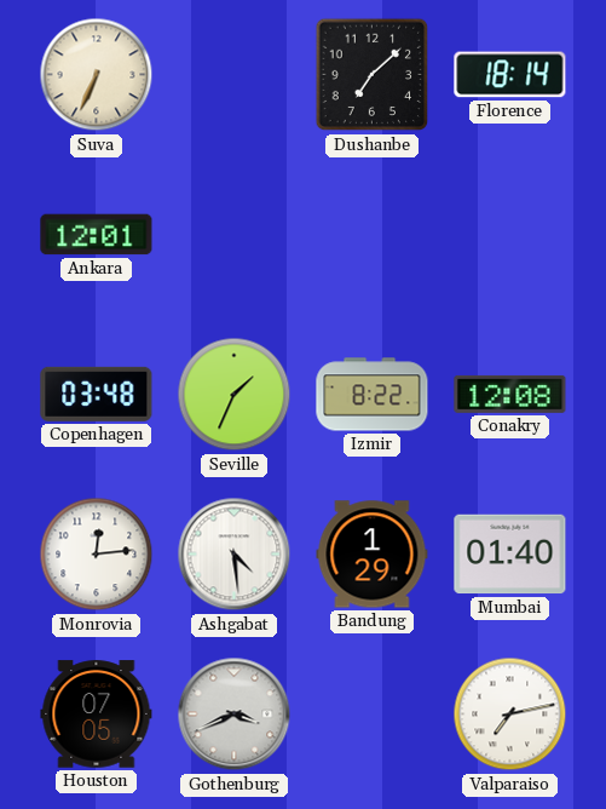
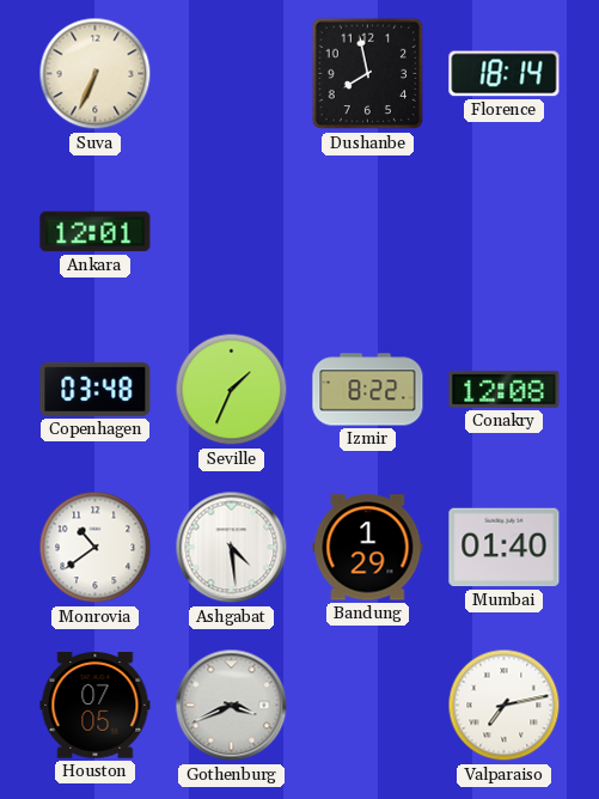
Dushanbe: 7:08 -> 7:58 (368, 74)
Monrovia: 12:14 -> 10:39 (96, 548)
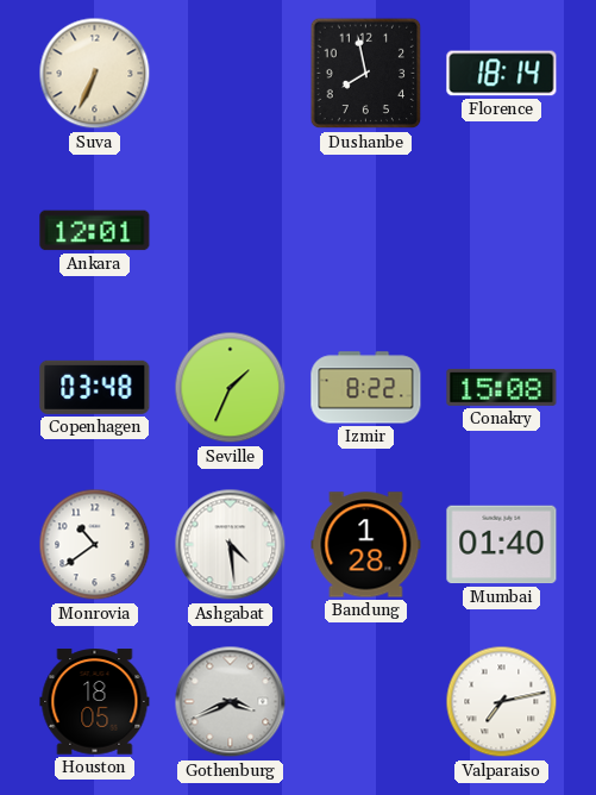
Conakry: 12:08 -> 15:08 (502, 387)
Bandung: 1:29 -> 1:28 (366, 545)
Houston: 07:05 -> 18:05 (95, 702)
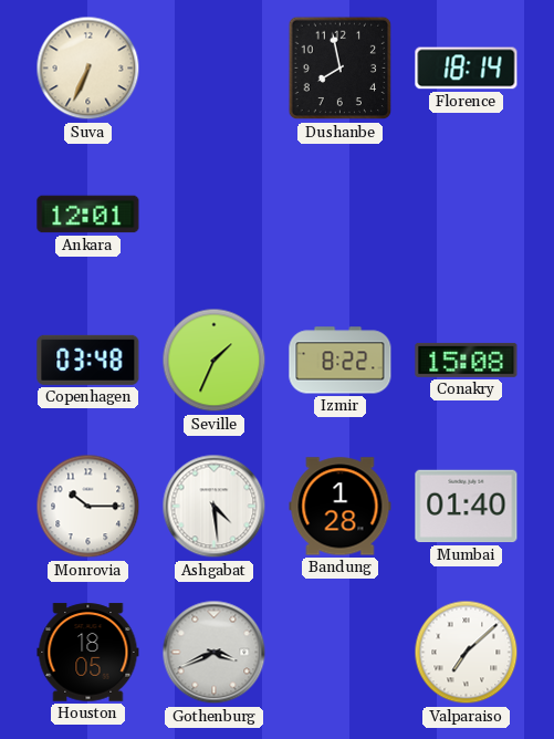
Monrovia: 10:39 -> 10:15 (88, 507)
Valparaiso: 7:13 -> 7:08 (467, 653)
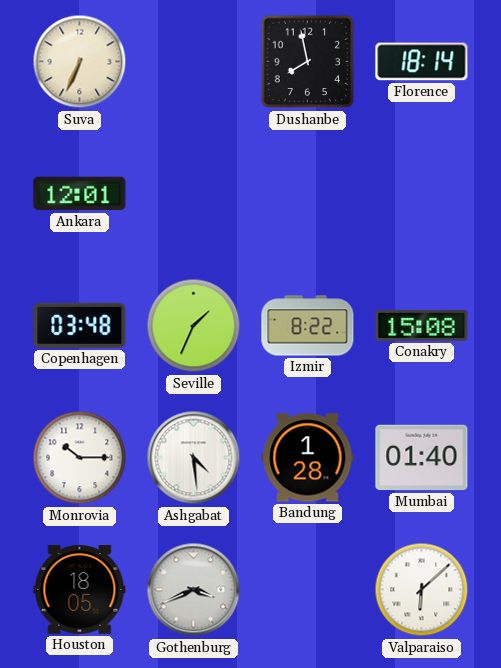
Valparaiso: 7:08 -> 6:08 (422, 590)
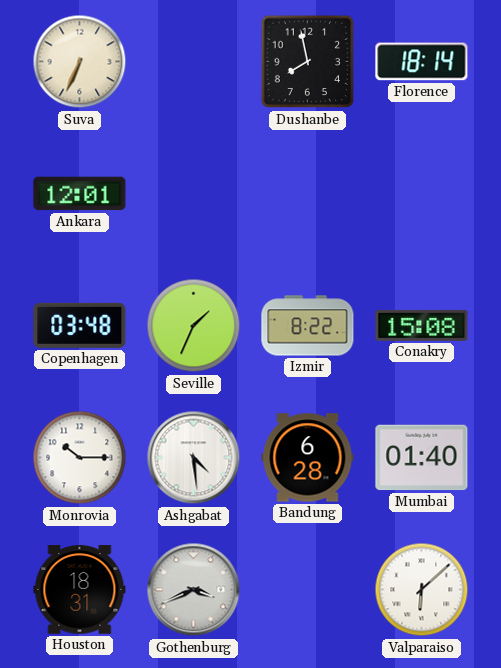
Bandung: 1:28 -> 6:28 (308, 458)
Houston: 18:05 -> 18:31 (80, 590)
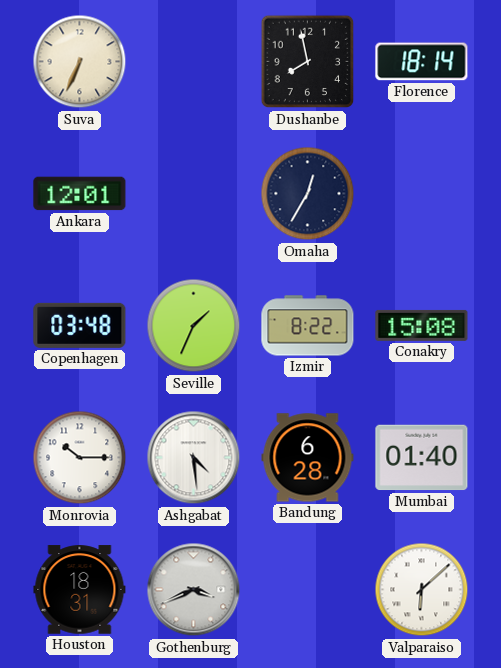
Omaha: none -> 12:35 (308, 194)
